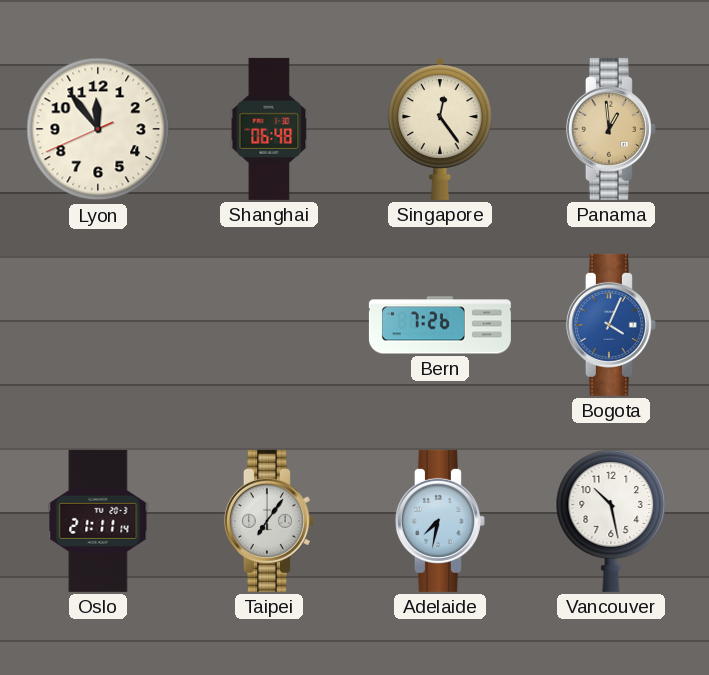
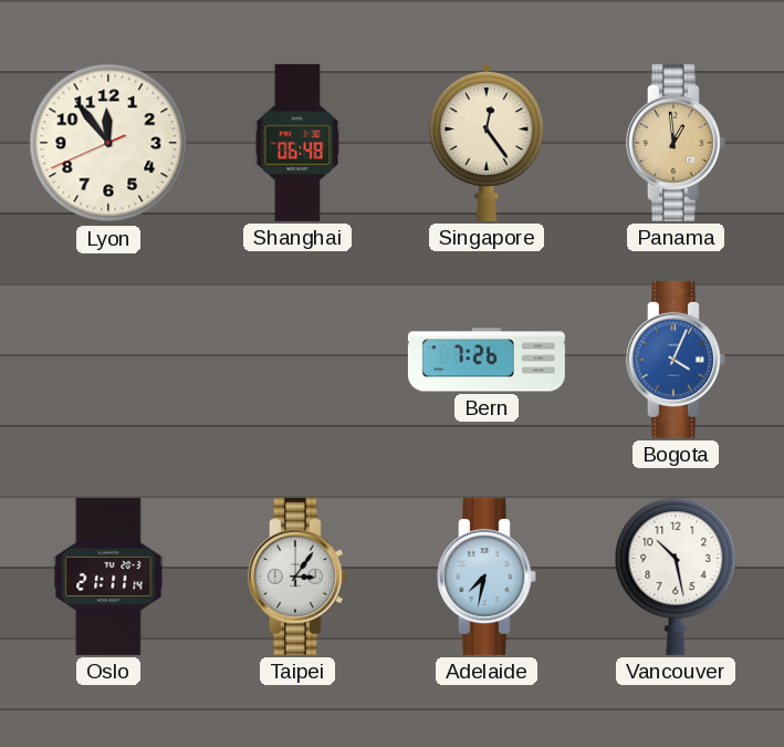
Taipei: 7:06 -> 3:06 (297, 577)
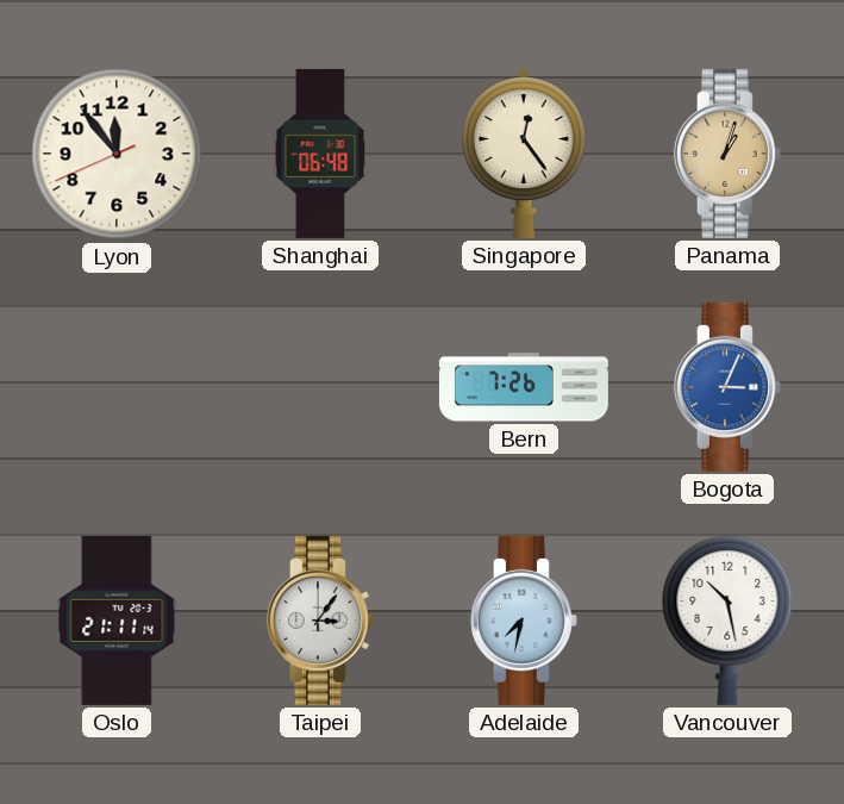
Panama: 12:59 -> 1:03 (727, 154)
Bogota: 4:04 -> 3:04 (727, 387)
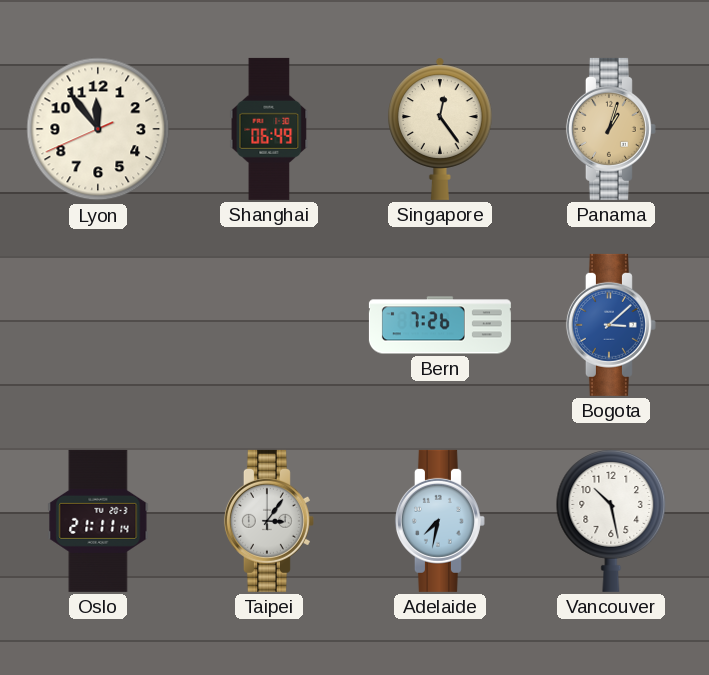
Shanghai: 06:48 -> 06:49 (269, 129)
Bogota: 3:04 -> 3:08 (611, 325)
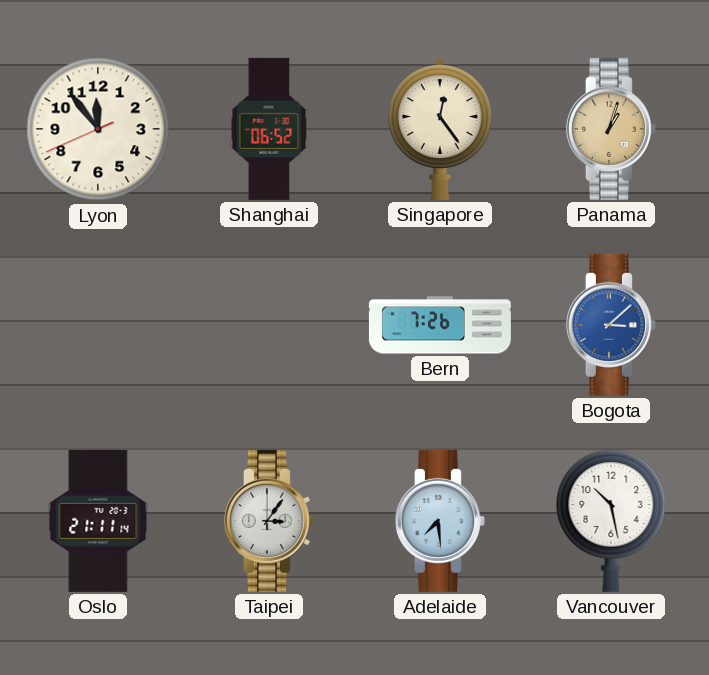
Shanghai: 06:49 -> 06:52 (269, 129)
Adelaide: 7:32 -> 7:29 (440, 521)
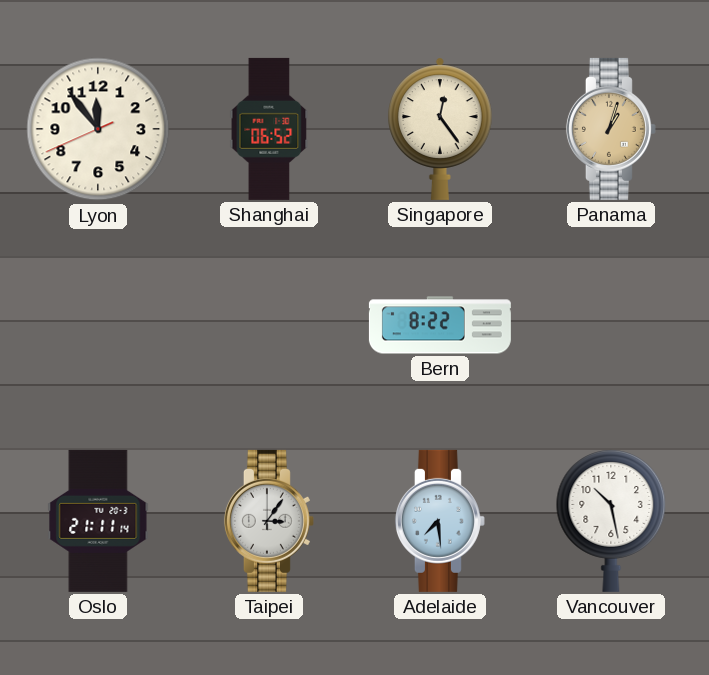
Bern: 7:26 -> 8:22 (440, 325)
Bogota: 3:08 -> none (611, 325)
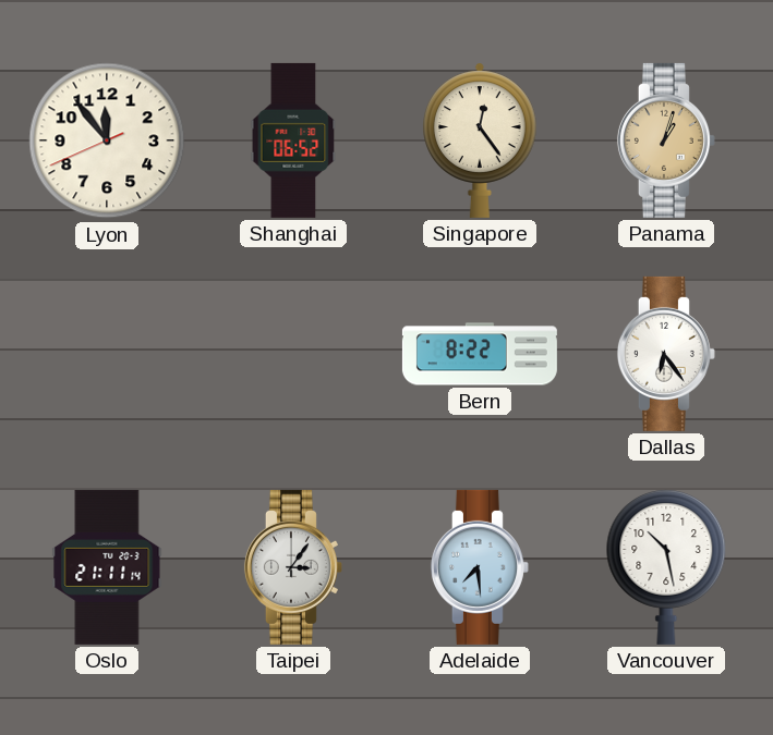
Dallas: none -> 6:24 (666, 354)
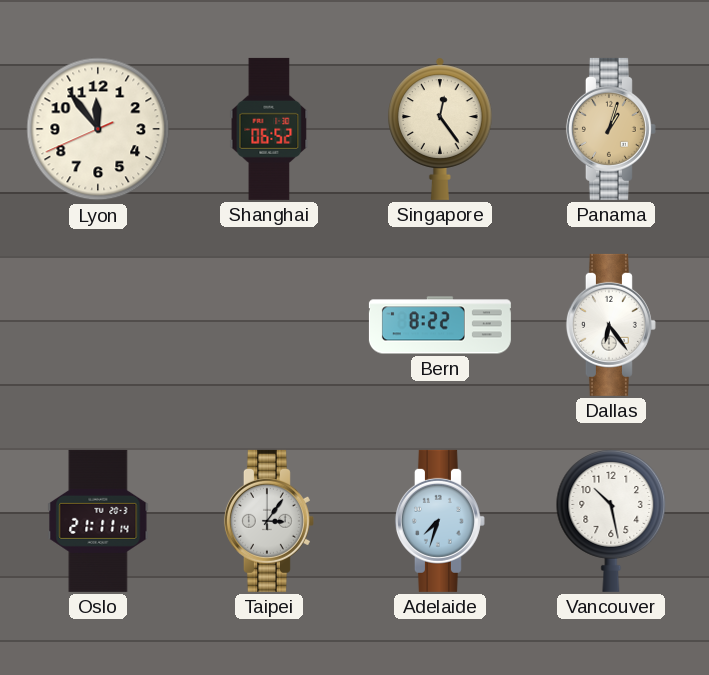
Adelaide: 7:29 -> 7:33 (440, 521)
